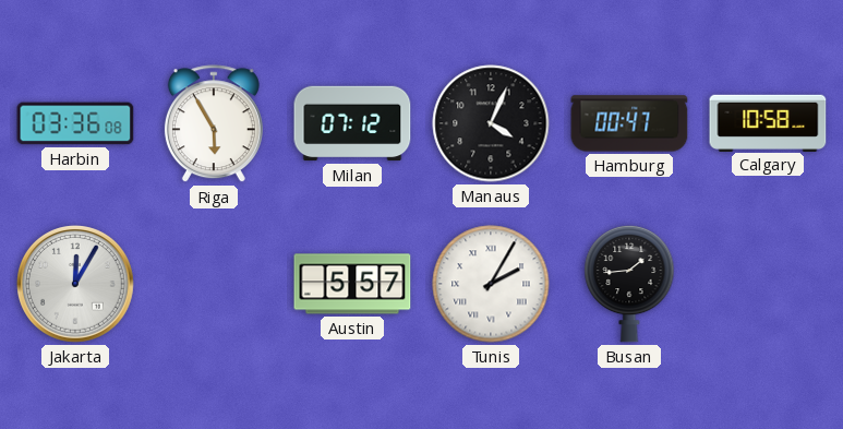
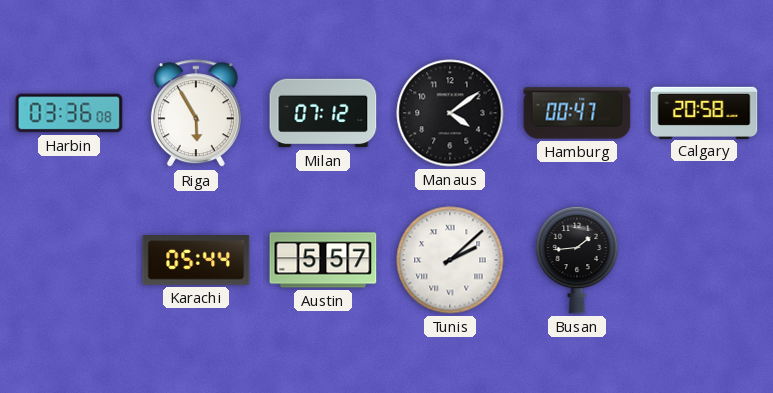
Manaus: 4:04 -> 4:09 (450, 113)
Calgary: 10:58 -> 20:58 (704, 112)
Jakarta: 12:05 -> none (76, 285)
Karachi: none -> 05:44 (196, 260)
Tunis: 2:05 -> 2:08 (450, 260)
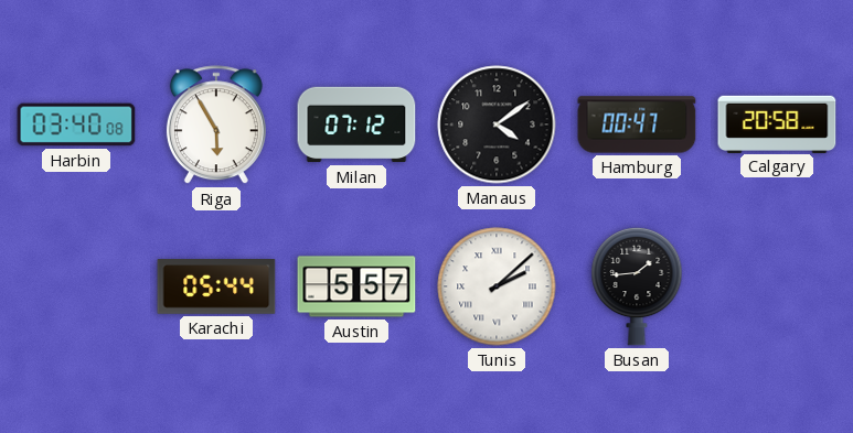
Harbin: 03:36 -> 03:40 (76, 125)
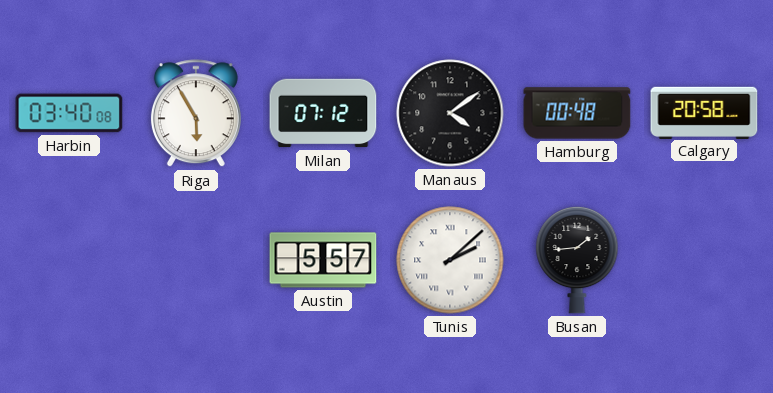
Hamburg: 00:47 -> 00:48 (577, 113)
Karachi: 05:44 -> none (216, 286)
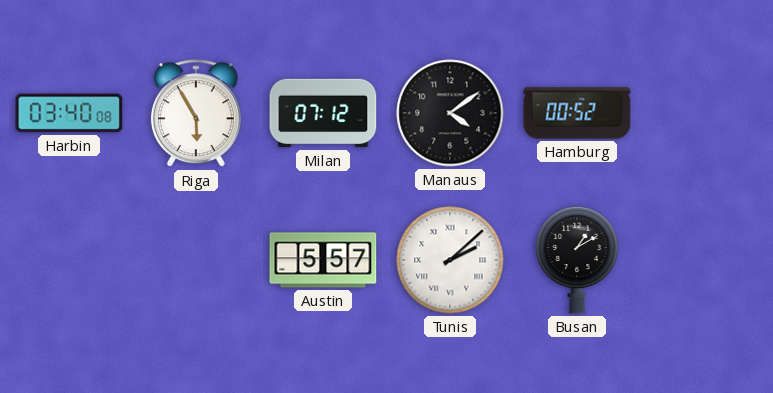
Hamburg: 00:48 -> 00:52 (577, 113)
Calgary: 20:58 -> none (704, 112)
Busan: 1:44 -> 1:10 (577, 260)
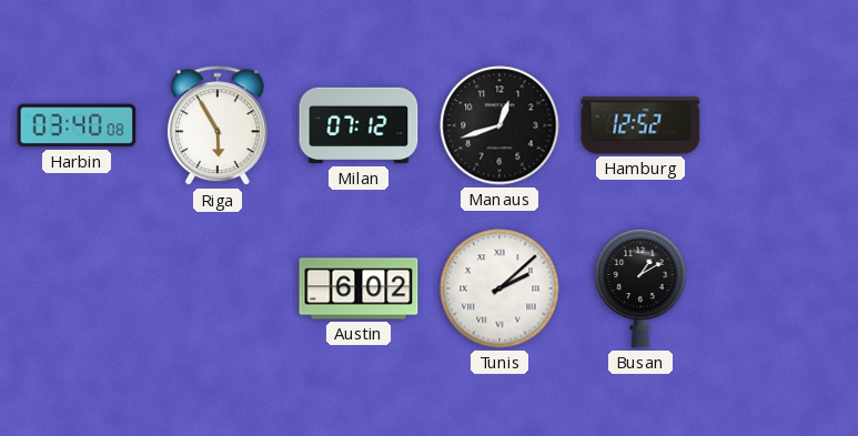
Manaus: 4:09 -> 12:42 (499, 125)
Hamburg: 00:52 -> 12:52 (640, 125)
Austin: 5:57 -> 6:02 (359, 288)
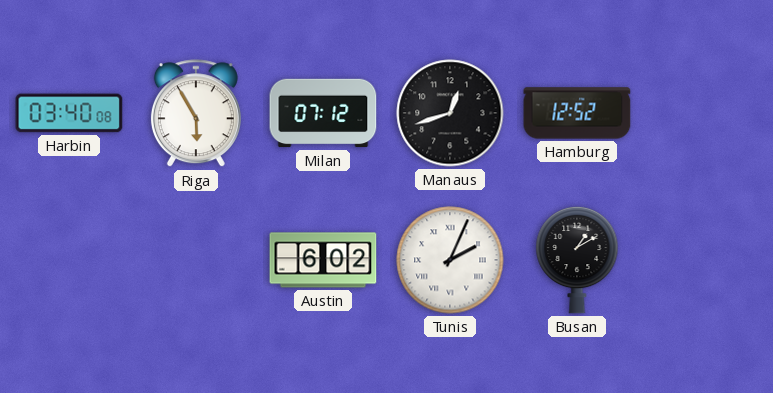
Tunis: 2:08 -> 2:04 (450, 260)
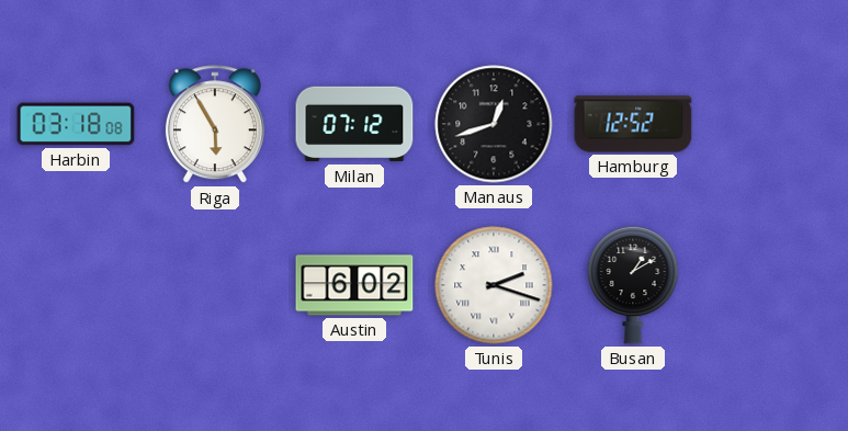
Harbin: 03:40 -> 03:18 (76, 124)
Tunis: 2:04 -> 2:18 (494, 285)
